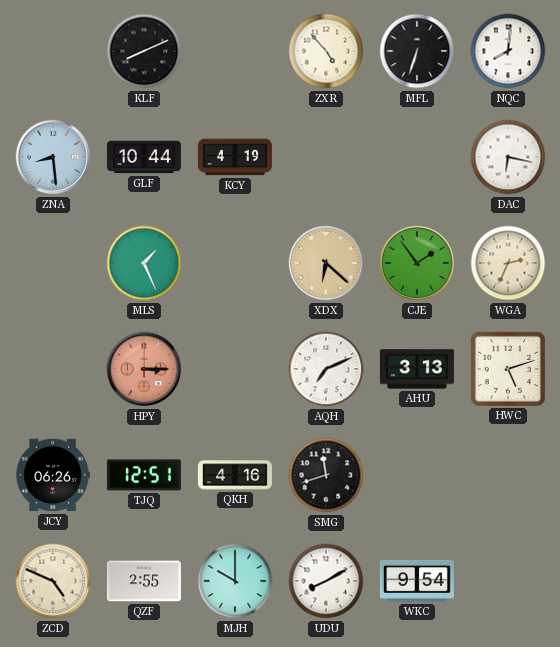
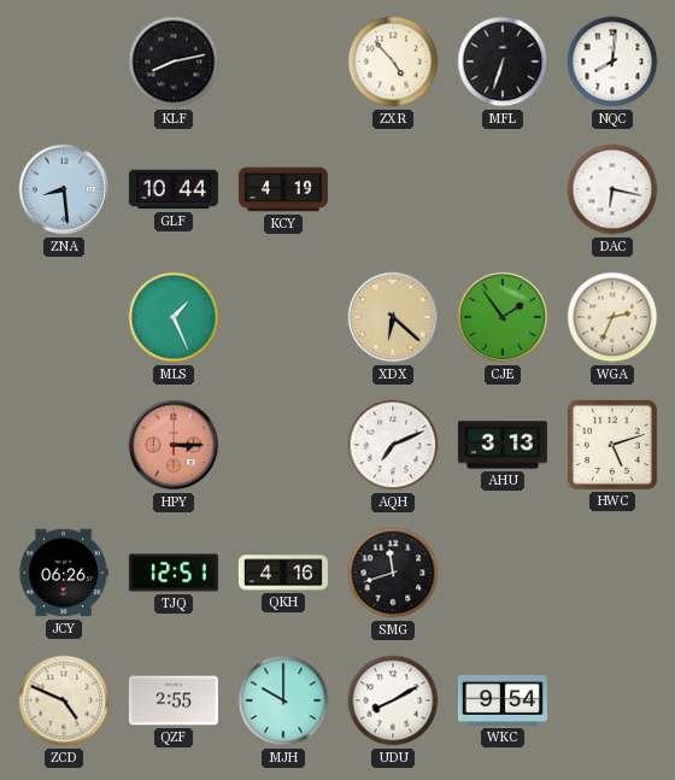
KLF: 8:11 -> 8:13 (174, 61)
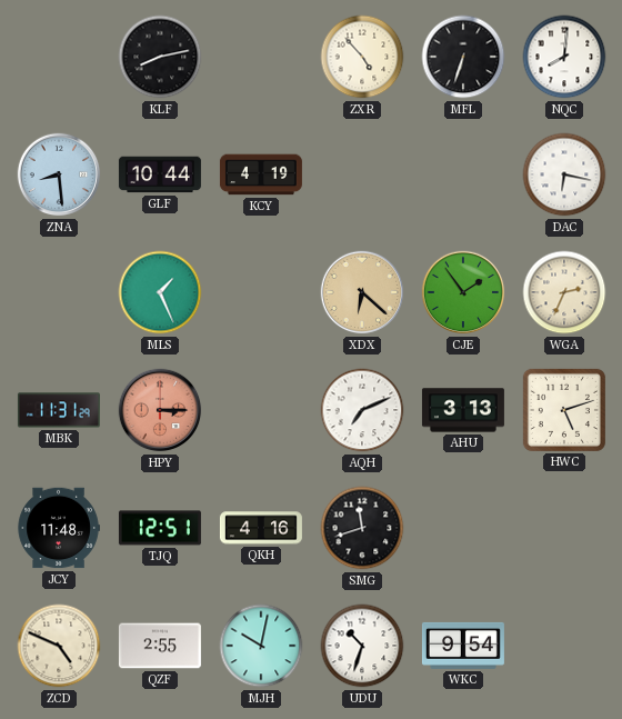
MBK: none -> 11:31 (59, 410)
JCY: 06:26 -> 11:48 (59, 528)
MJH: 10:00 -> 10:02 (261, 646)
UDU: 8:10 -> 10:33 (362, 646)
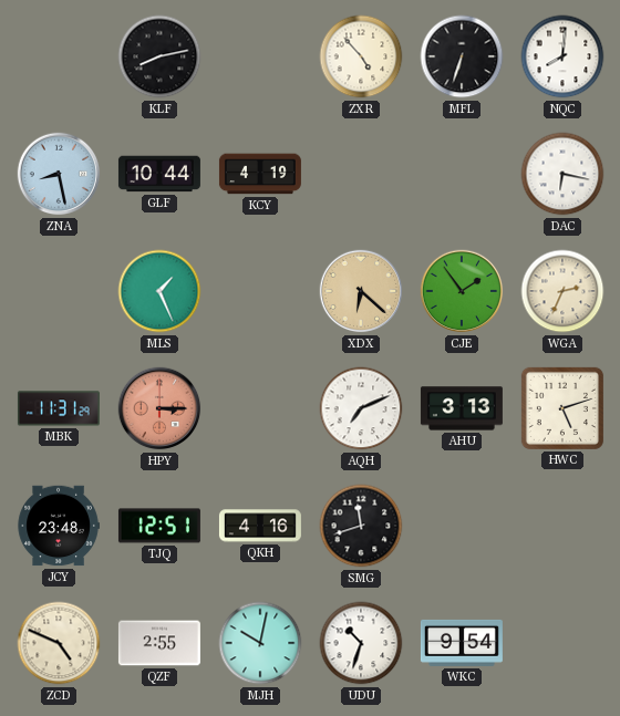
ZNA: 8:29 -> 8:28 (59, 174)
JCY: 11:48 -> 23:48 (59, 526)
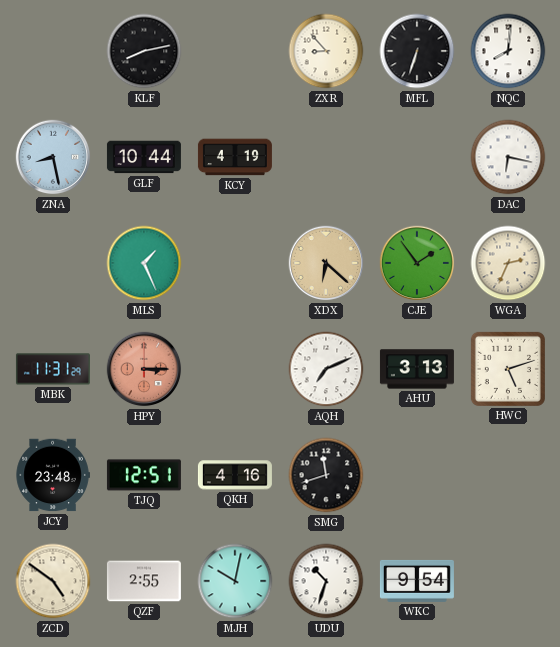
ZXR: 4:53 -> 8:53 (326, 51)
ZCD: 4:49 -> 4:51 (53, 581)
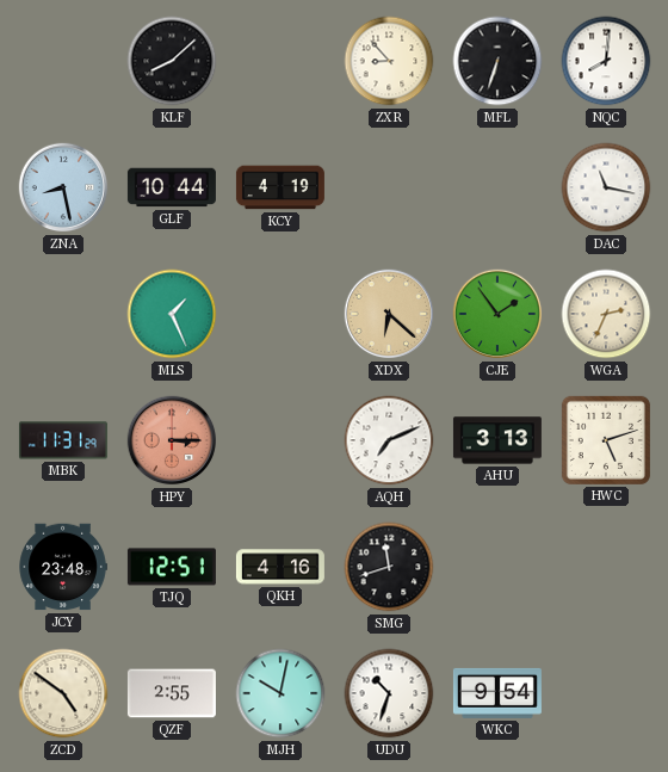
KLF: 8:13 -> 8:08 (172, 61)
DAC: 6:17 -> 11:17 (606, 187)
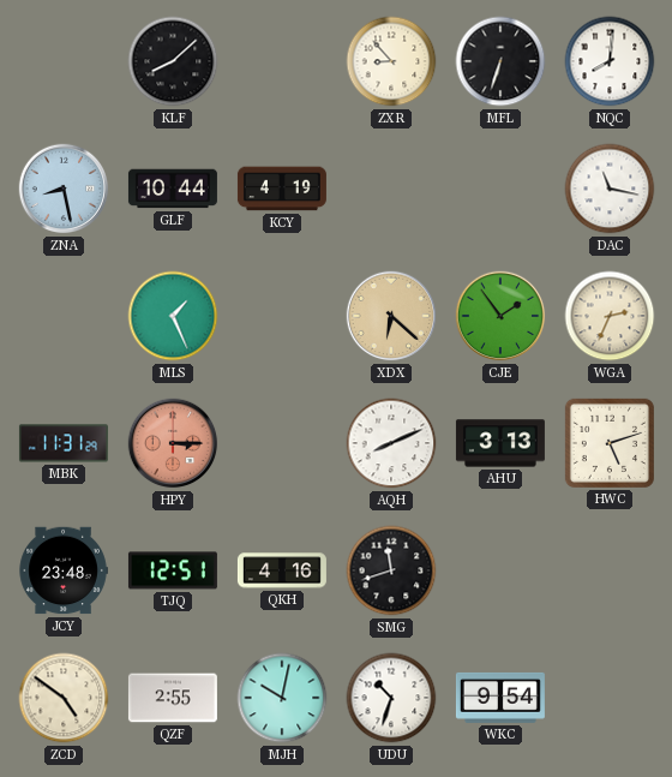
AQH: 7:11 -> 8:11 (391, 443)
